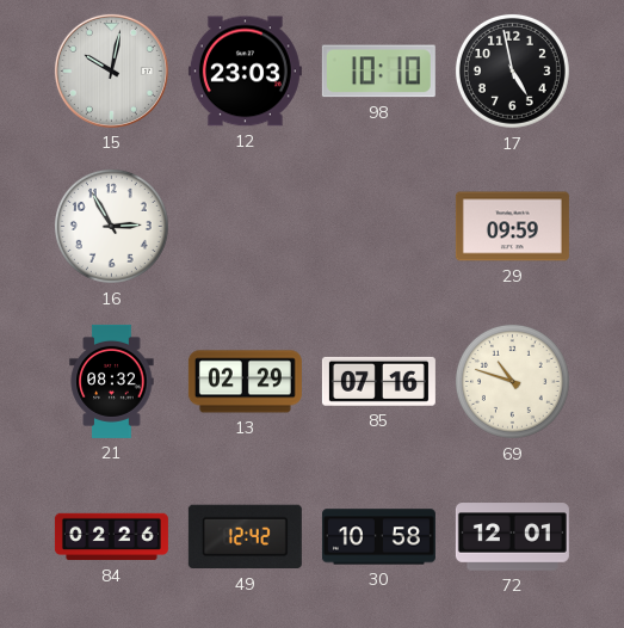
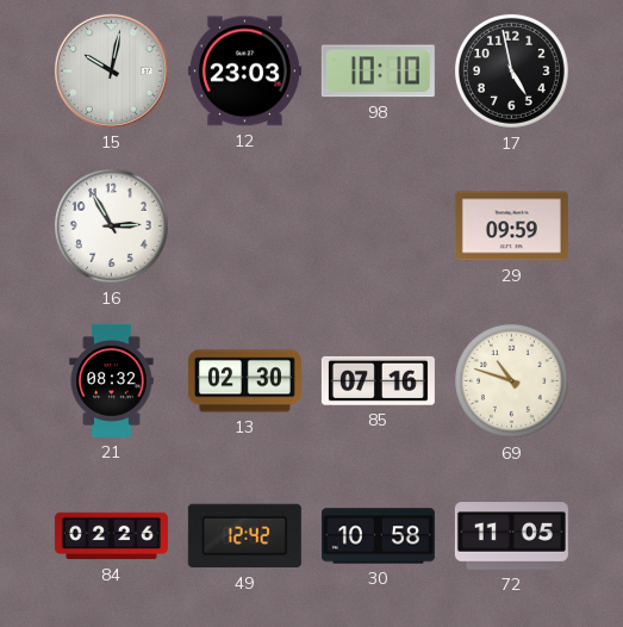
13: 02:29 -> 02:30 (244, 381)
72: 12:01 -> 11:05 (511, 536)
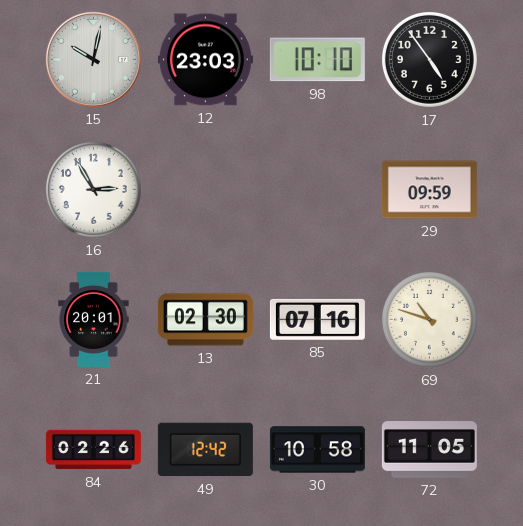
17: 4:58 -> 4:54 (429, 59)
21: 08:32 -> 20:01 (94, 319)
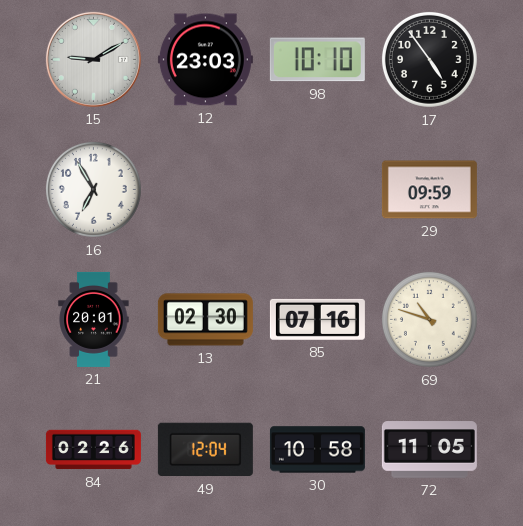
15: 10:02 -> 9:10 (93, 59)
16: 2:55 -> 6:55 (93, 189)
49: 12:42 -> 12:04 (205, 450)
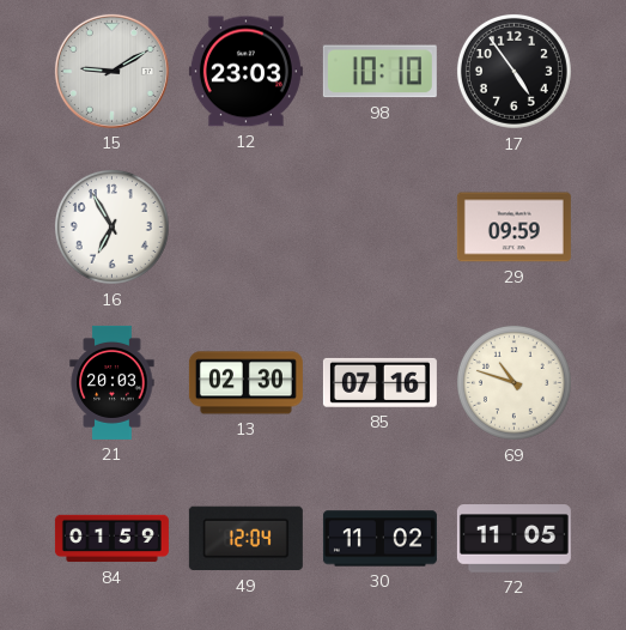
21: 20:01 -> 20:03 (113, 382)
84: 02:26 -> 01:59 (111, 539)
30: 10:58 -> 11:02 (379, 539)
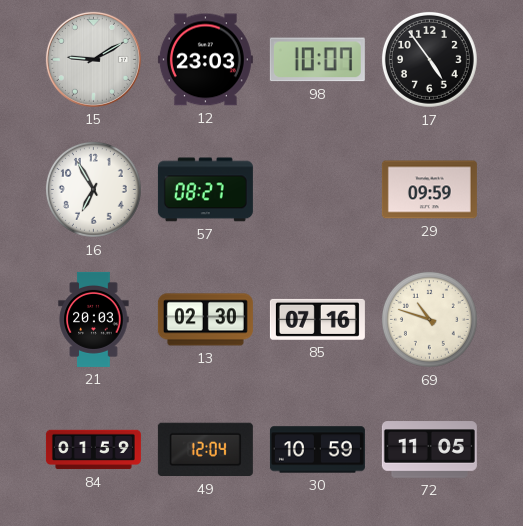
98: 10:10 -> 10:07 (317, 60)
57: none -> 08:27 (205, 190)
30: 11:02 -> 10:59 (317, 450)
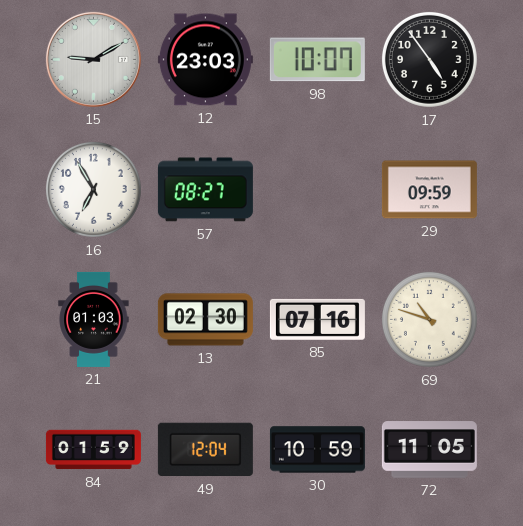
21: 20:03 -> 01:03 (94, 319)
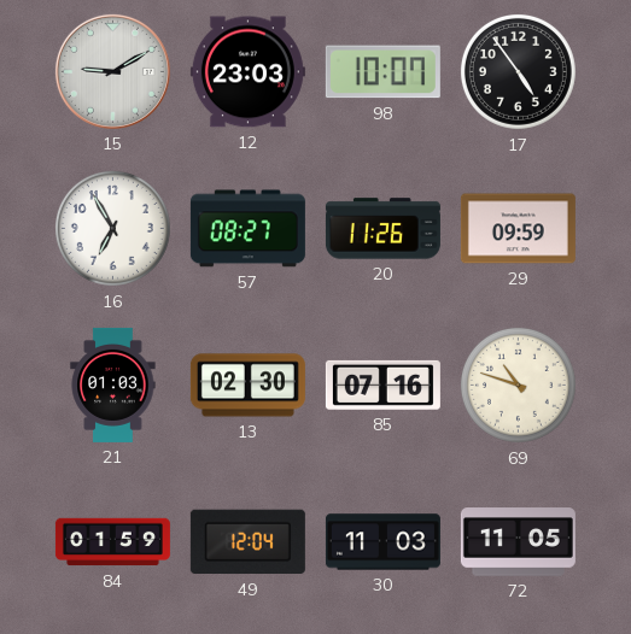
20: none -> 11:26 (382, 229)
30: 10:59 -> 11:03 (382, 542)
